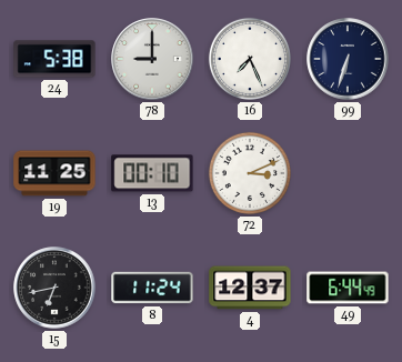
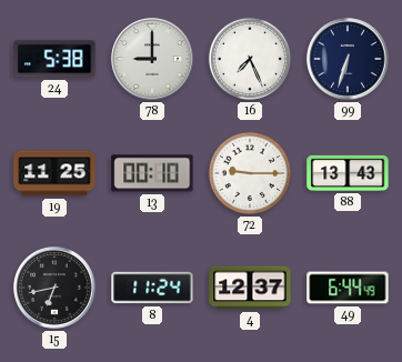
72: 3:11 -> 9:15 (250, 173)
88: none -> 13:43 (348, 173)
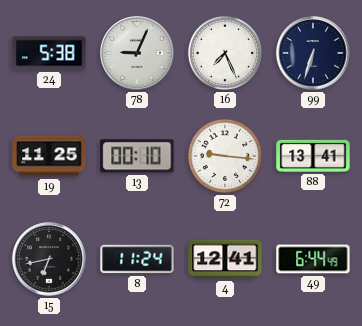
78: 9:00 -> 9:04 (137, 53)
72: 9:15 -> 9:16 (225, 156)
88: 13:43 -> 13:41 (313, 156)
4: 12:37 -> 12:41 (225, 259)
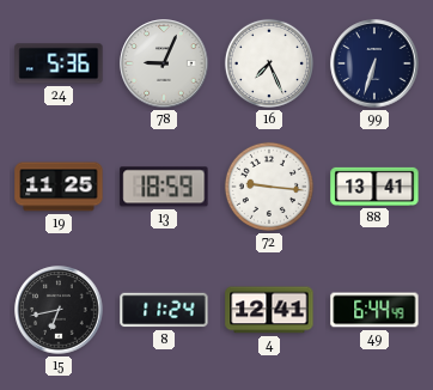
24: 5:38 -> 5:36 (59, 63)
13: 00:10 -> 18:59 (164, 187)
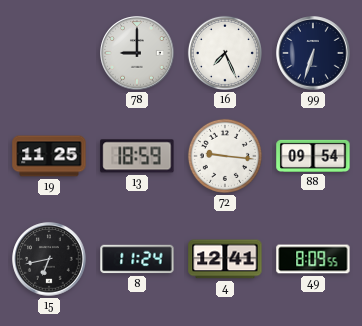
24: 5:36 -> none (59, 63)
78: 9:04 -> 9:00 (137, 53)
88: 13:41 -> 09:54 (313, 156)
49: 6:44 -> 8:09 (313, 259)
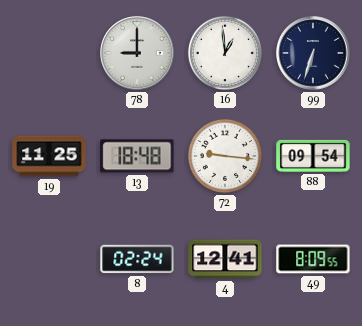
16: 7:26 -> 12:59 (225, 53)
13: 18:59 -> 18:48 (137, 156)
15: 6:43 -> none (49, 259)
8: 11:24 -> 02:24 (137, 259)
